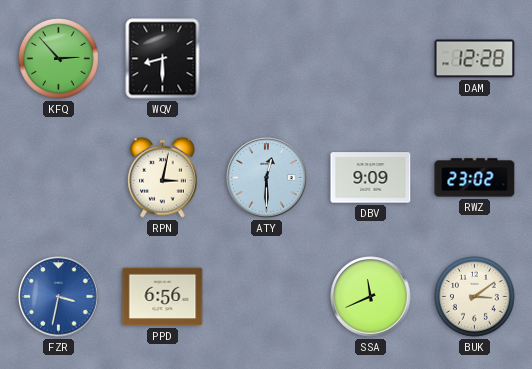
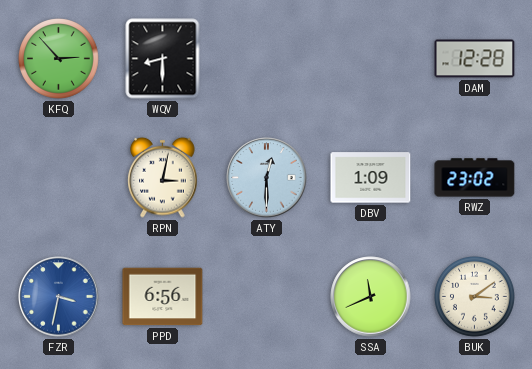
DBV: 9:09 -> 1:09 (371, 178)
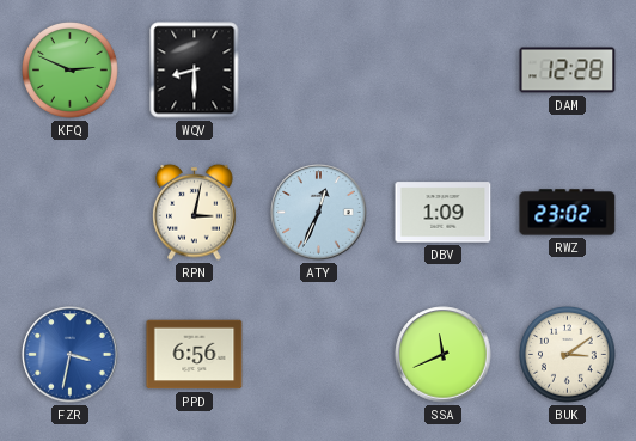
KFQ: 2:53 -> 2:49 (71, 71)
ATY: 12:30 -> 12:34 (319, 213)
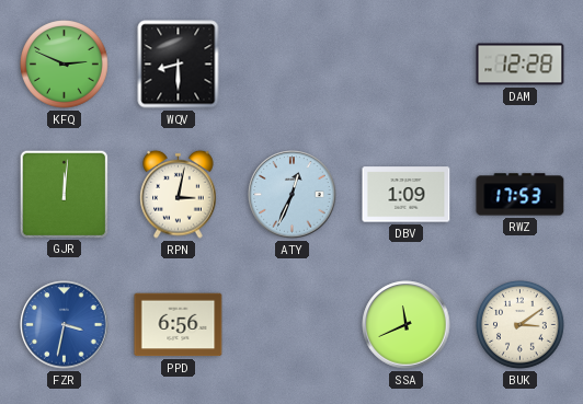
GJR: none -> 12:01 (64, 194)
RWZ: 23:02 -> 17:53 (521, 195)
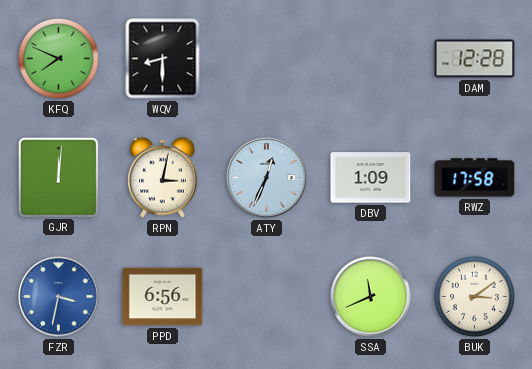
KFQ: 2:49 -> 7:49 (59, 59)
RWZ: 17:53 -> 17:58 (475, 178)
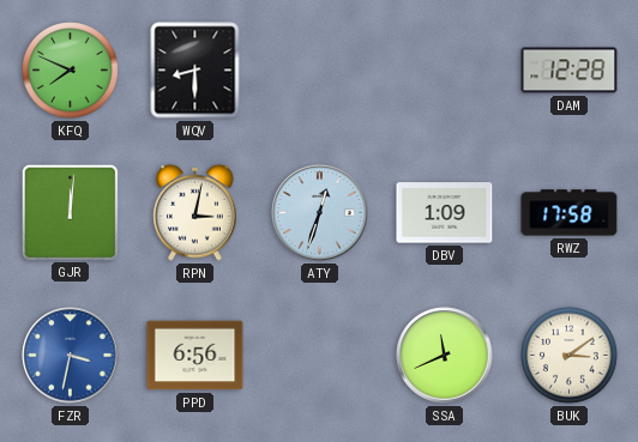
ATY: 12:34 -> 12:33 (320, 213)
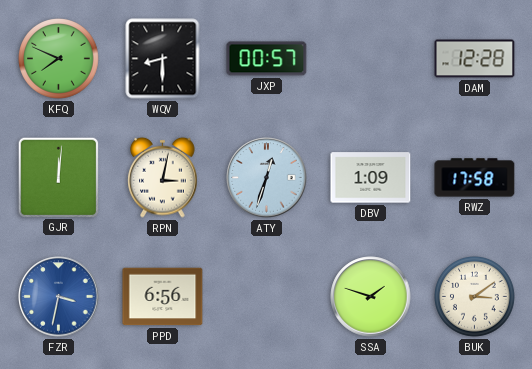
JXP: none -> 00:57 (267, 59)
SSA: 11:41 -> 1:48 (371, 297)
